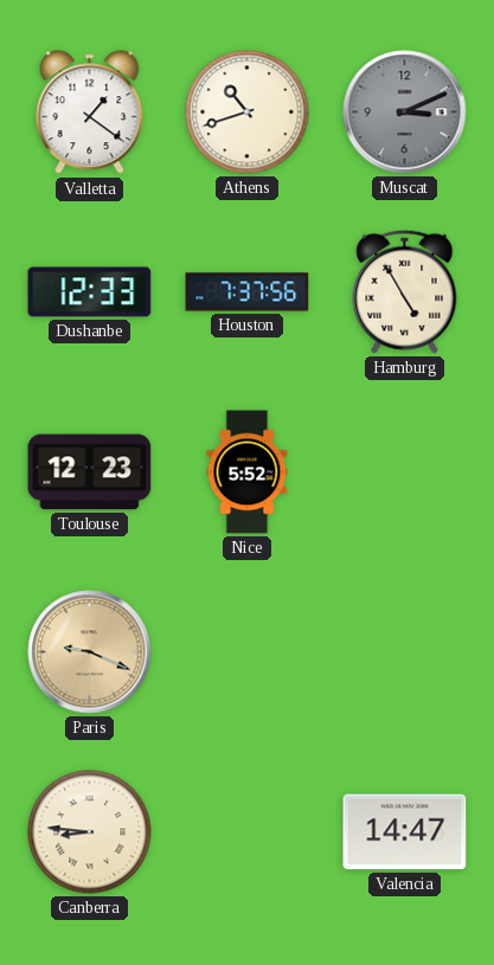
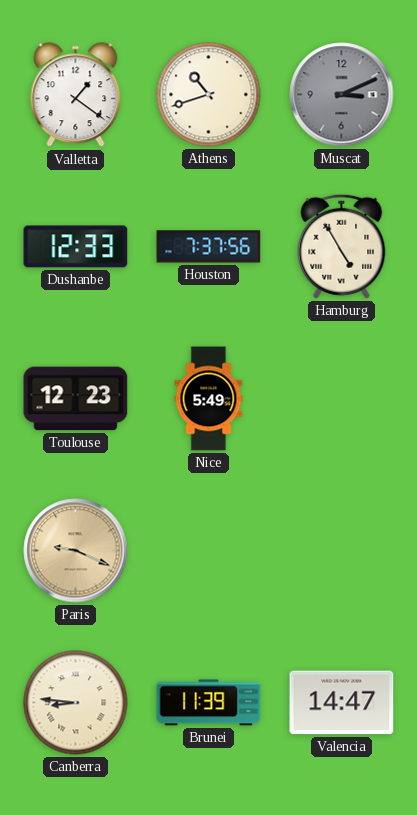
Nice: 5:52 -> 5:49 (209, 399)
Brunei: none -> 11:39 (209, 703)
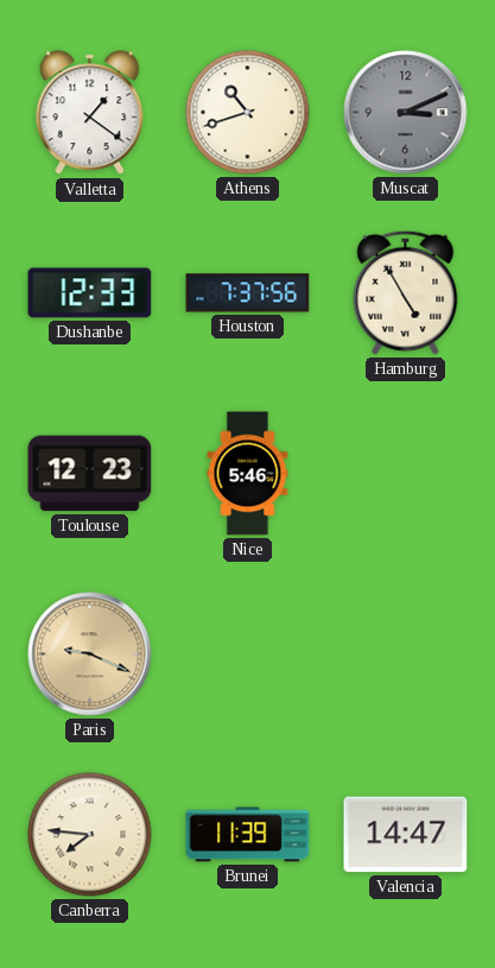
Nice: 5:49 -> 5:46 (248, 474)
Canberra: 8:46 -> 7:46 (90, 835)
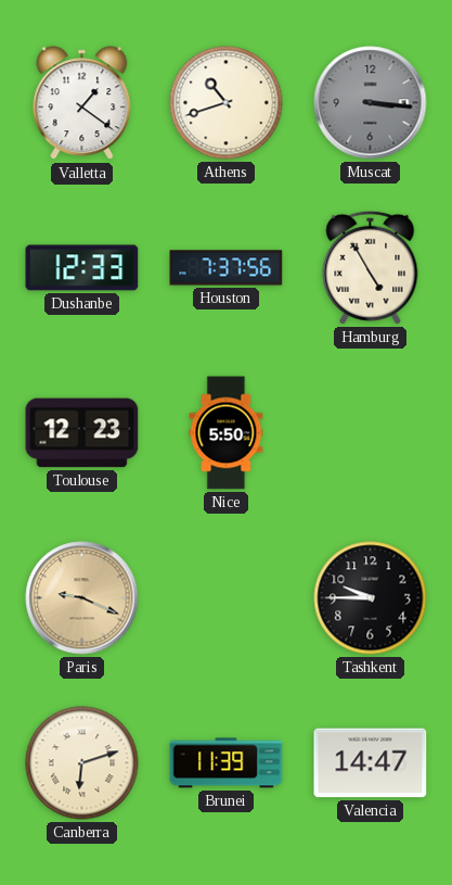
Muscat: 3:11 -> 3:16 (371, 103)
Nice: 5:46 -> 5:50 (227, 433)
Tashkent: none -> 9:45 (371, 598)
Canberra: 7:46 -> 6:12 (82, 763)
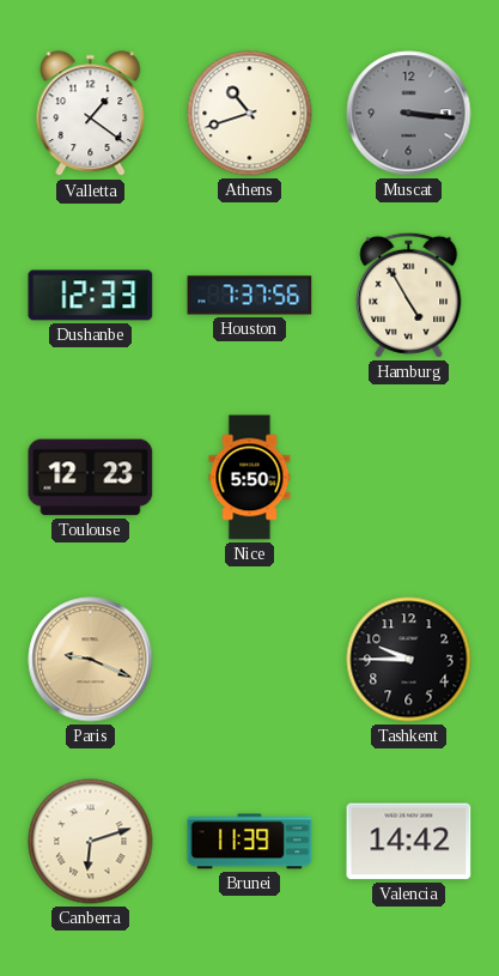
Valencia: 14:47 -> 14:42 (409, 842)
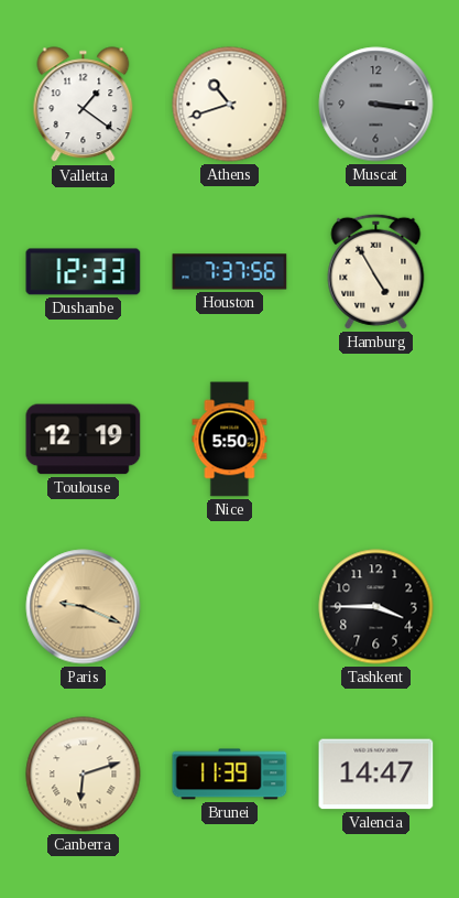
Toulouse: 12:23 -> 12:19 (84, 440)
Tashkent: 9:45 -> 3:45 (376, 607)
Valencia: 14:42 -> 14:47 (376, 775)
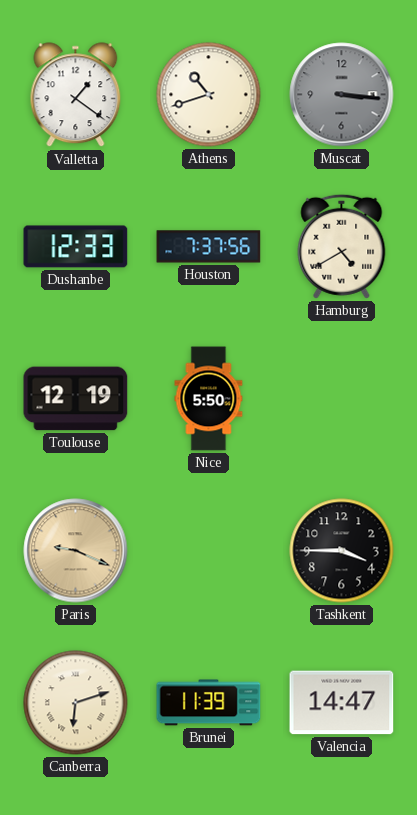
Hamburg: 4:55 -> 4:40 (342, 246)
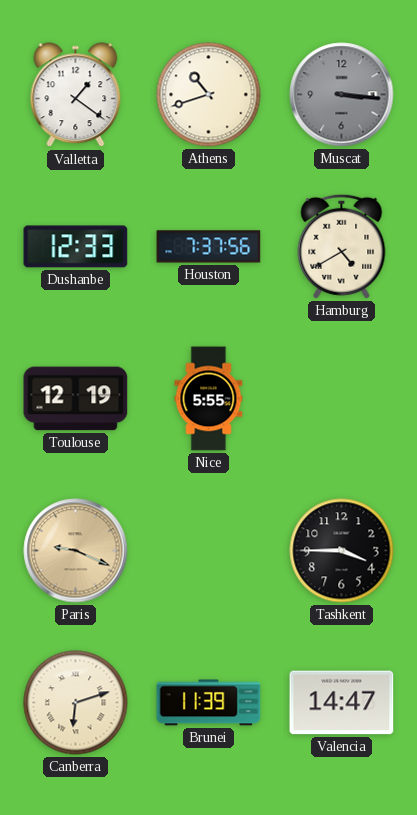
Nice: 5:50 -> 5:55 (209, 399)
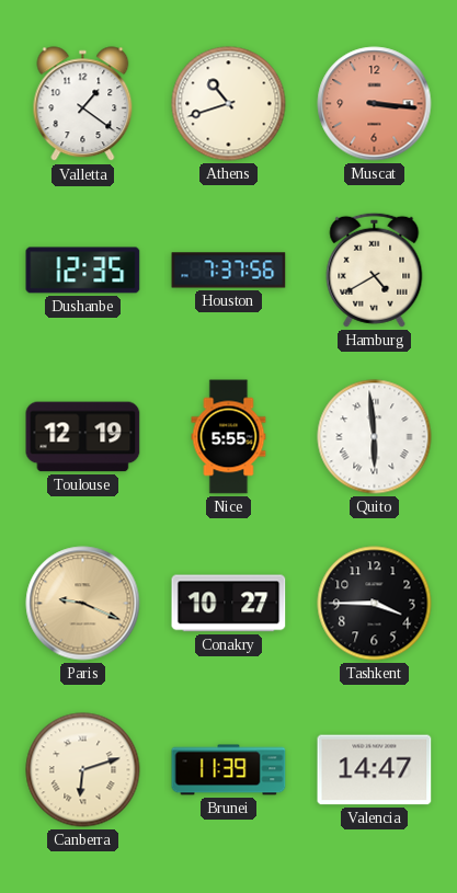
Muscat dial: grey -> salmon (375, 104)
Dushanbe: 12:33 -> 12:35 (83, 271)
Quito: none -> 5:59 (375, 437)
Conakry: none -> 10:27 (229, 604)
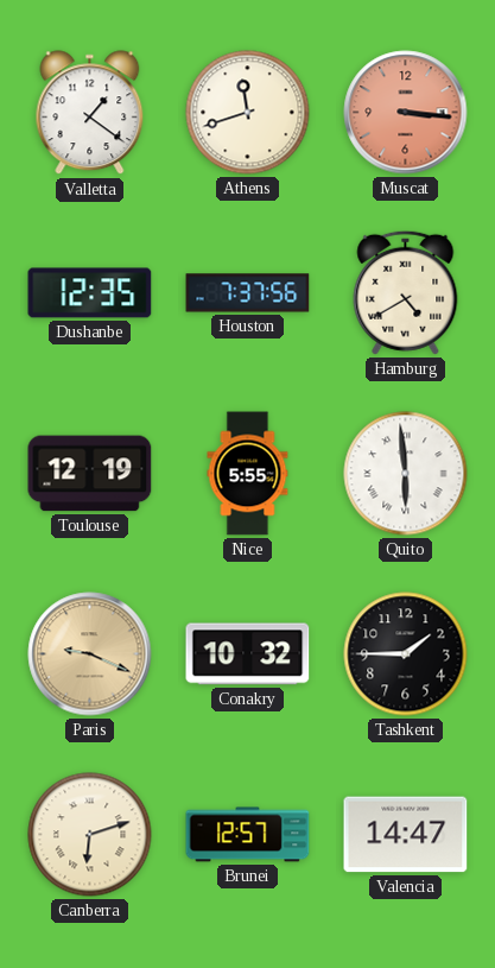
Athens: 10:42 -> 11:42 (248, 113)
Conakry: 10:27 -> 10:32 (248, 654)
Tashkent: 3:45 -> 1:45 (406, 654)
Brunei: 11:39 -> 12:57 (248, 835)
